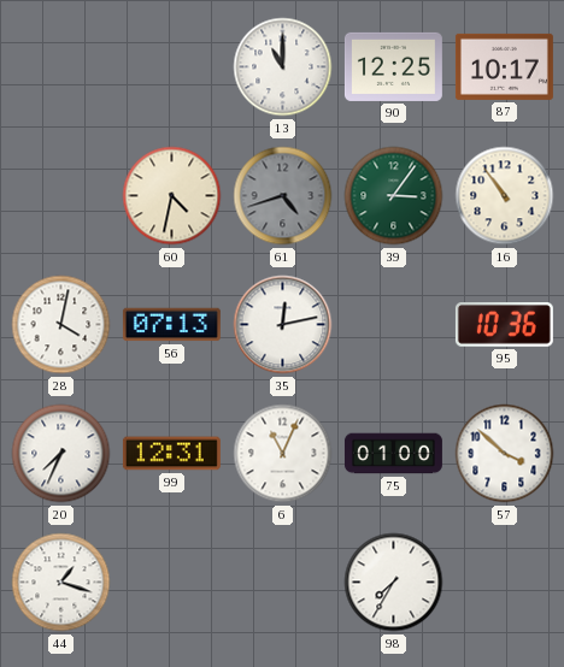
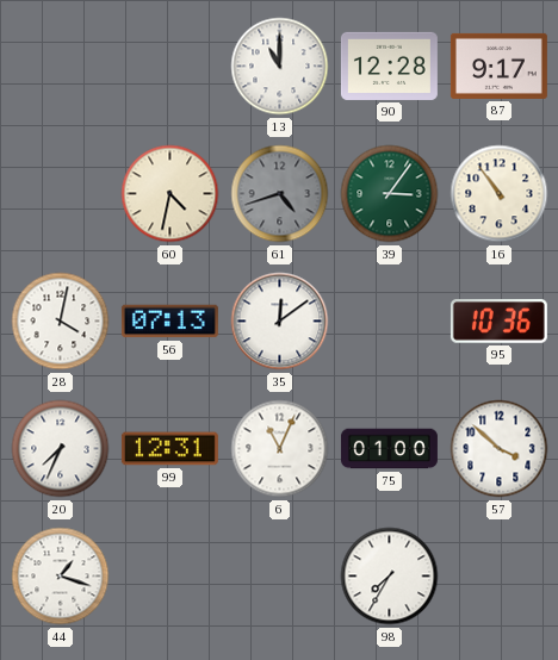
90: 12:25 -> 12:28 (389, 66)
87: 10:17 -> 9:17 (498, 66)
35: 12:13 -> 12:09 (280, 322)
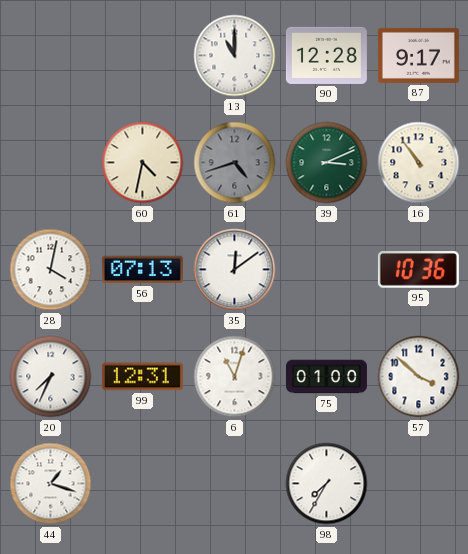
39: 3:06 -> 3:11 (327, 163)
6: 11:04 -> 11:03 (235, 377)
